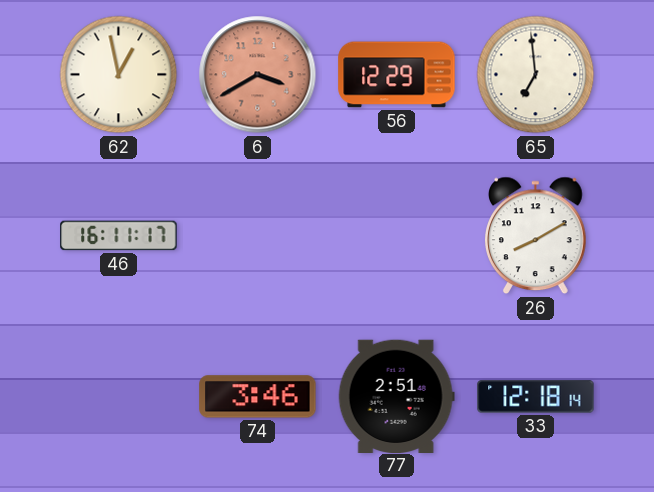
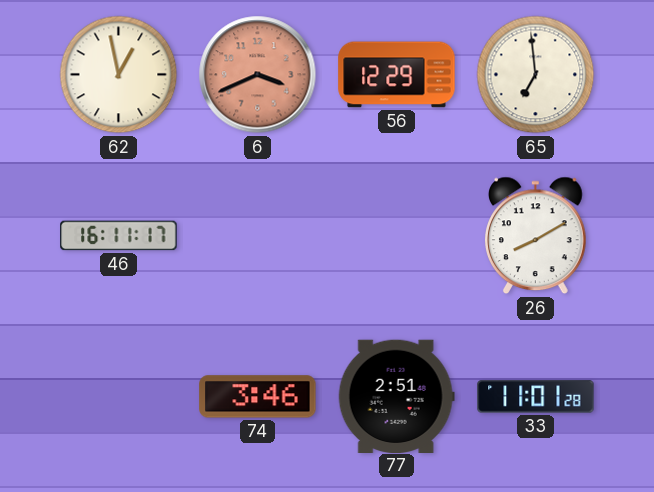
6: 3:40 -> 3:41 (258, 75)
33: 12:18 -> 11:01 (536, 397)
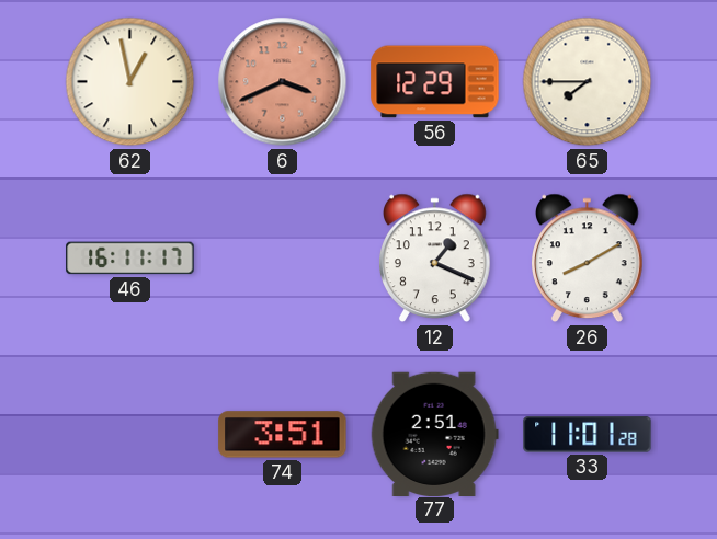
65: 6:59 -> 7:45 (588, 82)
12: none -> 1:19 (435, 259)
74: 3:46 -> 3:51 (283, 435)
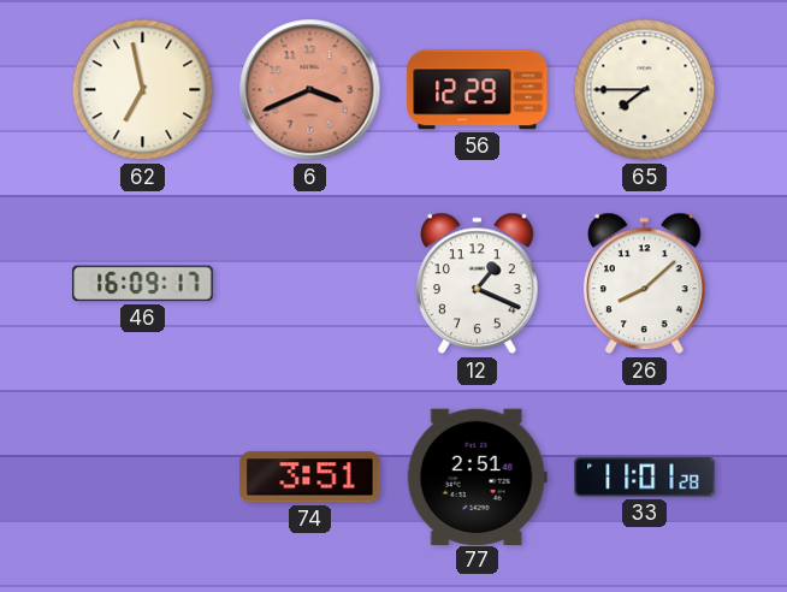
62: 12:58 -> 6:58 (143, 90)
46: 16:11 -> 16:09 (143, 284)
26: 8:10 -> 8:08 (645, 284)
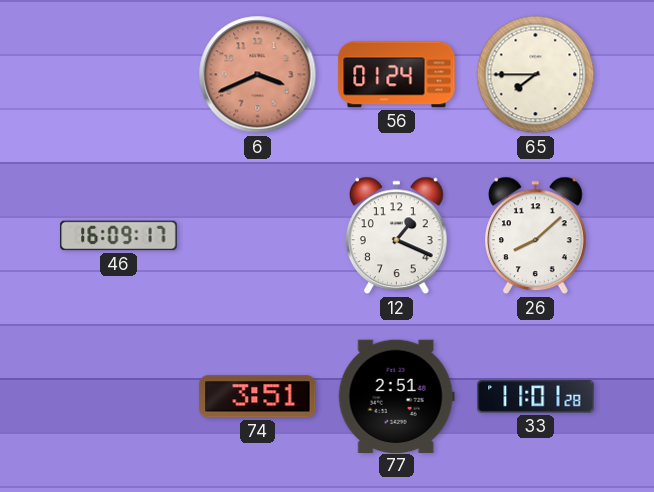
62: 6:58 -> none (143, 90)
56: 12:29 -> 01:24 (397, 75)
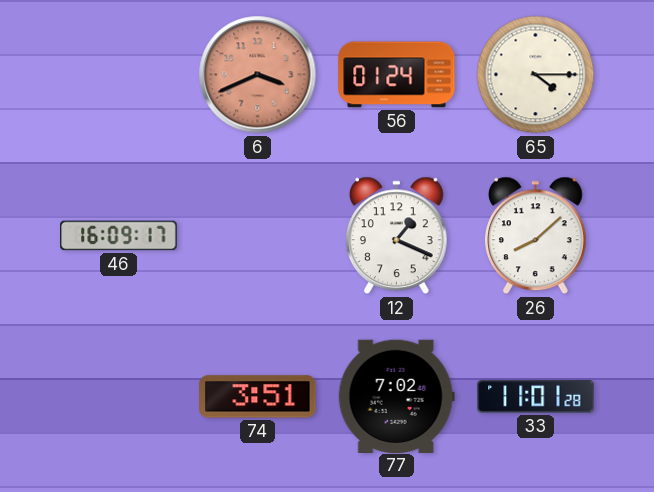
65: 7:45 -> 4:15 (536, 75)
77: 2:51 -> 7:02 (396, 396)
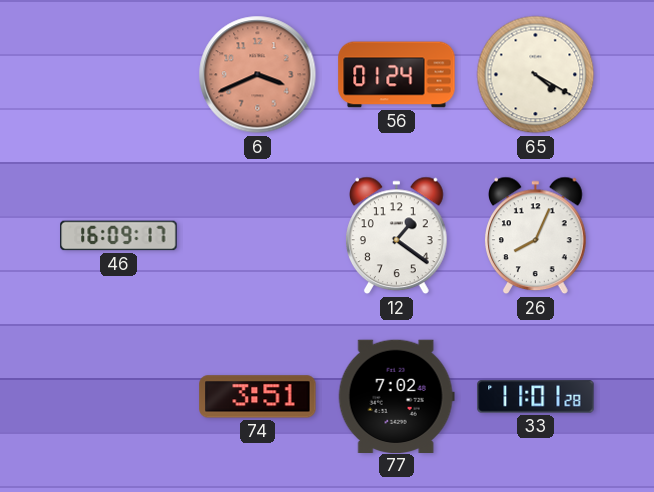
65: 4:15 -> 4:20 (536, 75)
12: 1:19 -> 1:21 (397, 236)
26: 8:08 -> 8:04 (536, 236)
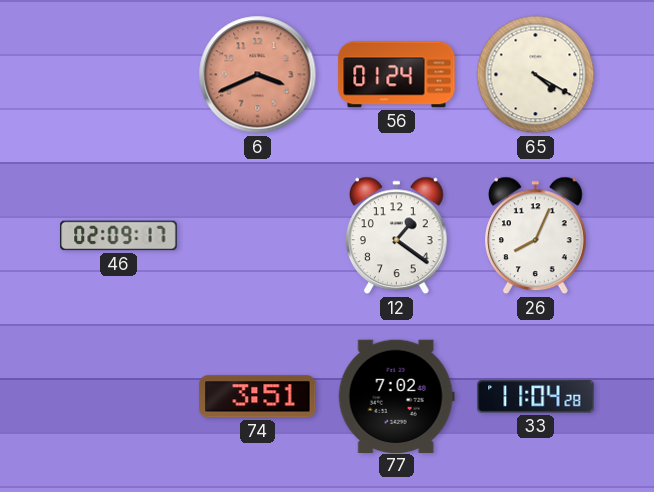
46: 16:09 -> 02:09 (119, 236)
33: 11:01 -> 11:04 (536, 397)
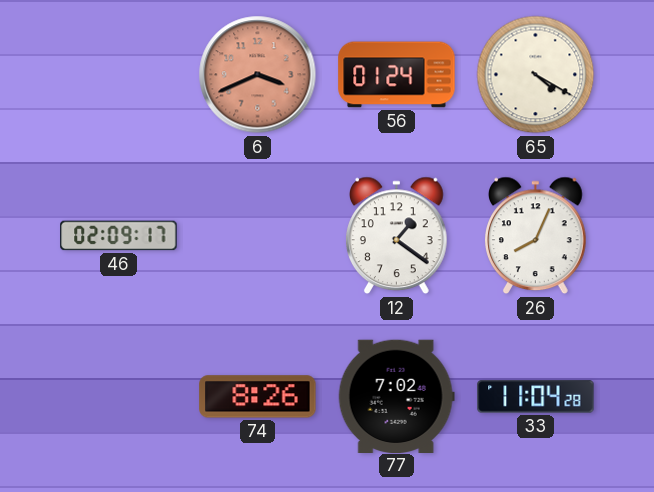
74: 3:51 -> 8:26 (258, 397)
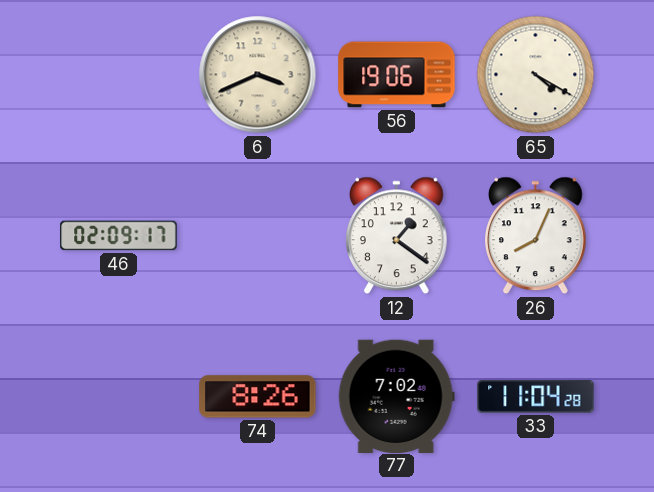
6 dial: salmon -> cream (258, 75)
56: 01:24 -> 19:06 (397, 75)
